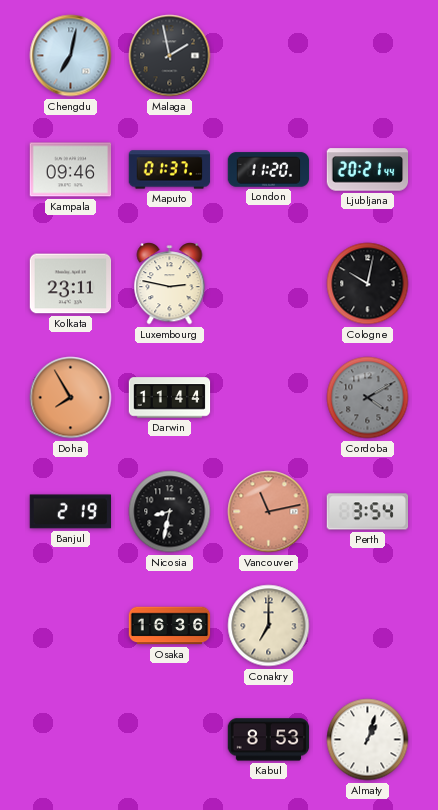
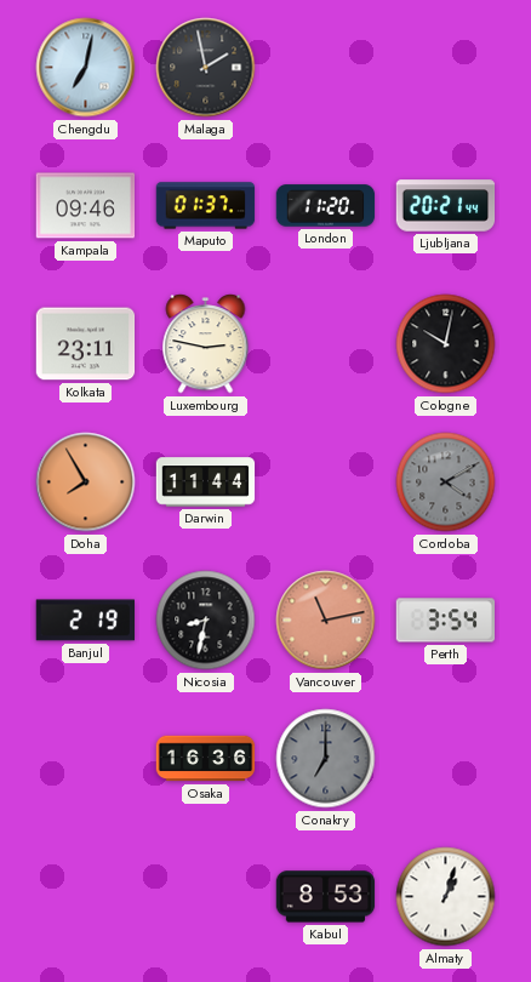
Conakry dial: cream -> grey (326, 759)
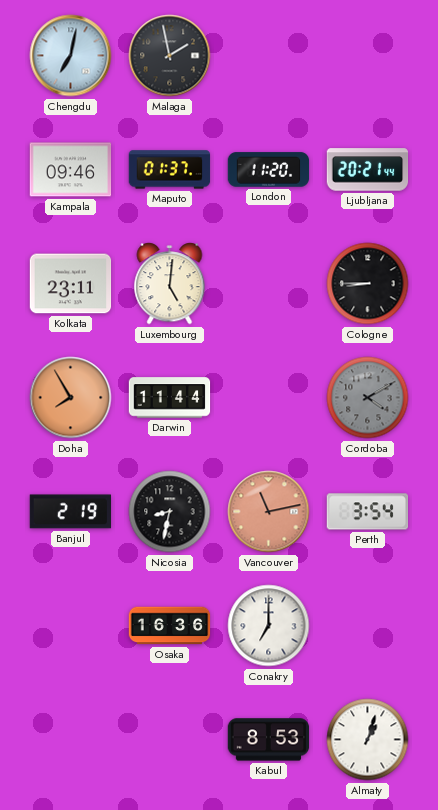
Luxembourg: 2:47 -> 5:01 (170, 284)
Cologne: 10:02 -> 8:45 (368, 284)
Conakry dial: grey -> white (269, 626)
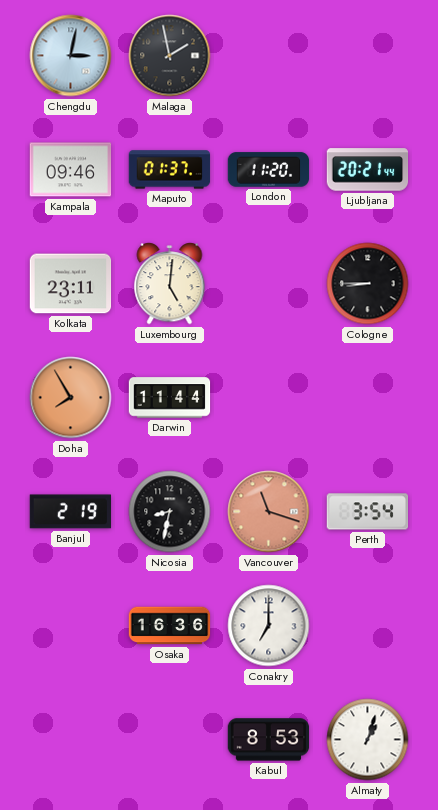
Chengdu: 7:02 -> 3:02 (71, 56)
Cordoba: 4:10 -> none (368, 398)
Vancouver: 11:13 -> 11:18 (269, 512)
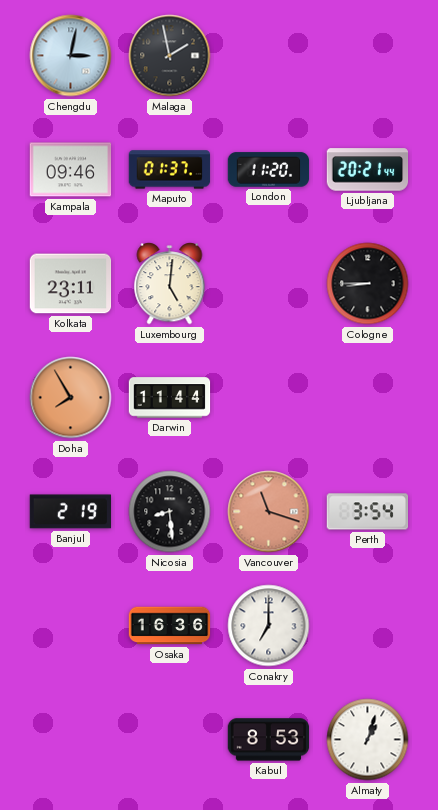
Nicosia: 8:32 -> 8:29 (170, 512)
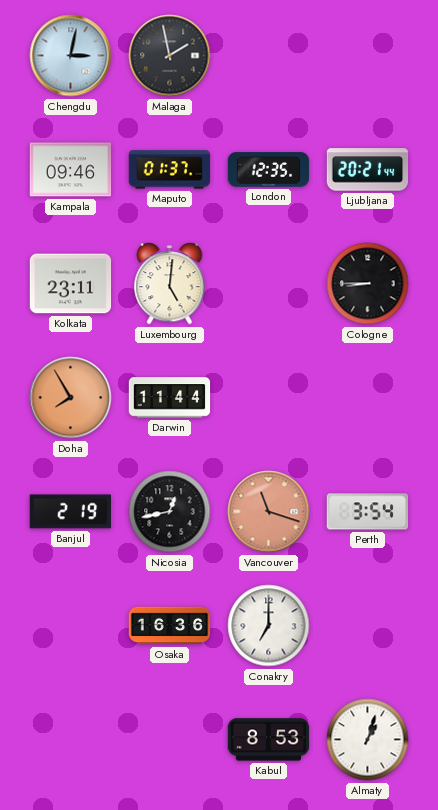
London: 11:20 -> 12:35 (269, 170)
Nicosia: 8:29 -> 12:43 (170, 512)
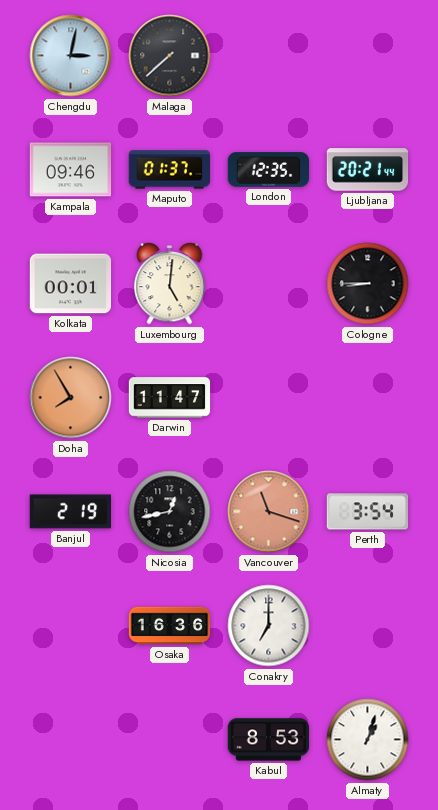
Malaga: 1:58 -> 7:38 (170, 56)
Kolkata: 23:11 -> 00:01 (71, 284)
Darwin: 11:44 -> 11:47 (170, 398)
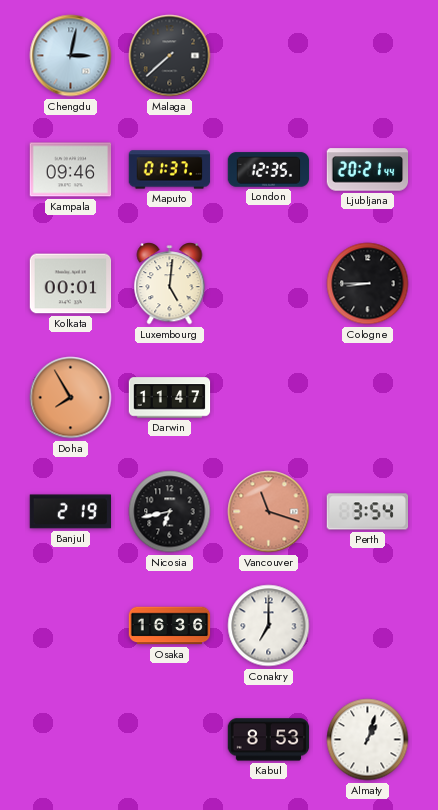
Nicosia: 12:43 -> 6:43 (170, 512)
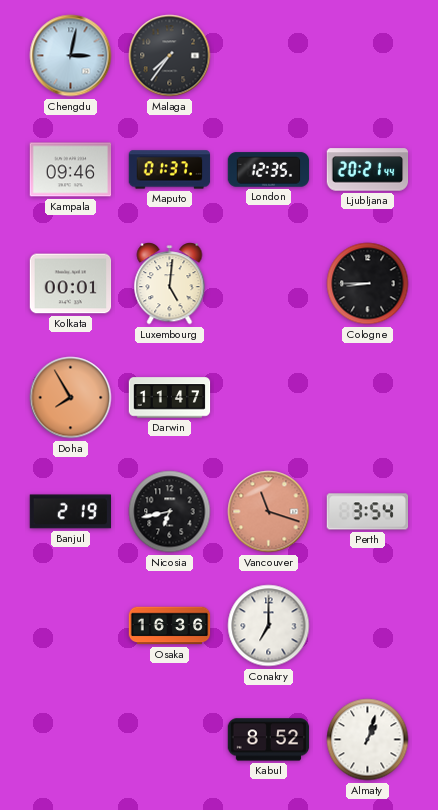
Malaga: 7:38 -> 7:36 (170, 56)
Kabul: 8:53 -> 8:52 (269, 740)
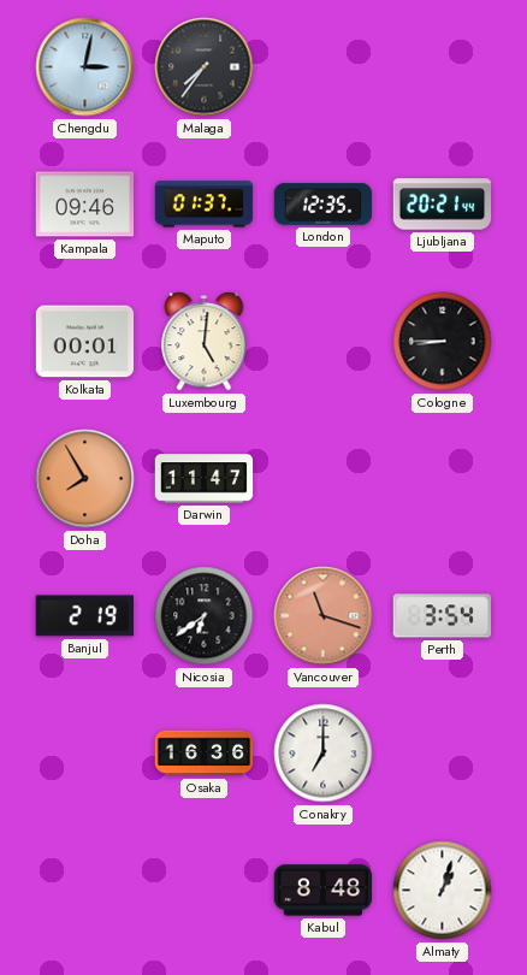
Nicosia: 6:43 -> 6:39 (205, 616)
Kabul: 8:52 -> 8:48 (324, 891)
